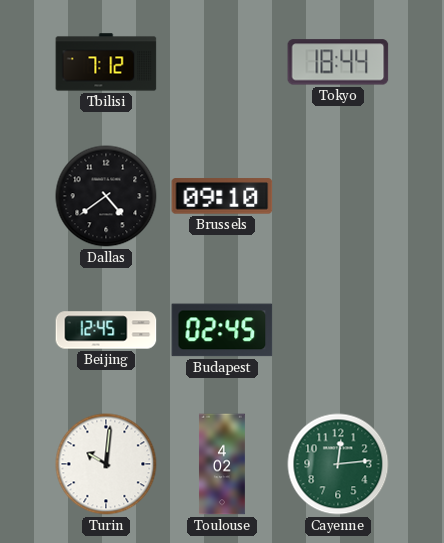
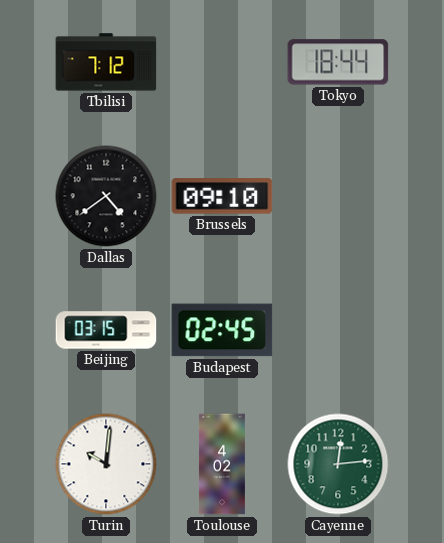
Beijing: 12:45 -> 03:15 (106, 330)
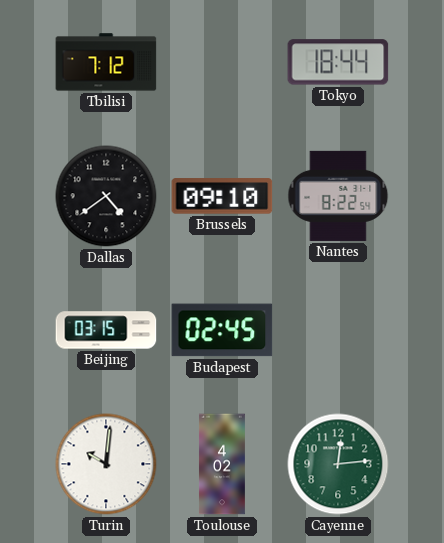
Nantes: none -> 8:22 (338, 196)
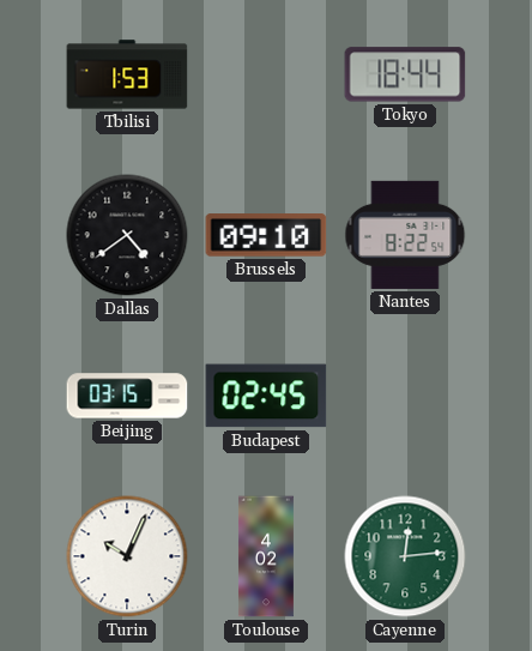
Tbilisi: 7:12 -> 1:53 (127, 74)
Turin: 10:01 -> 10:04 (127, 556)
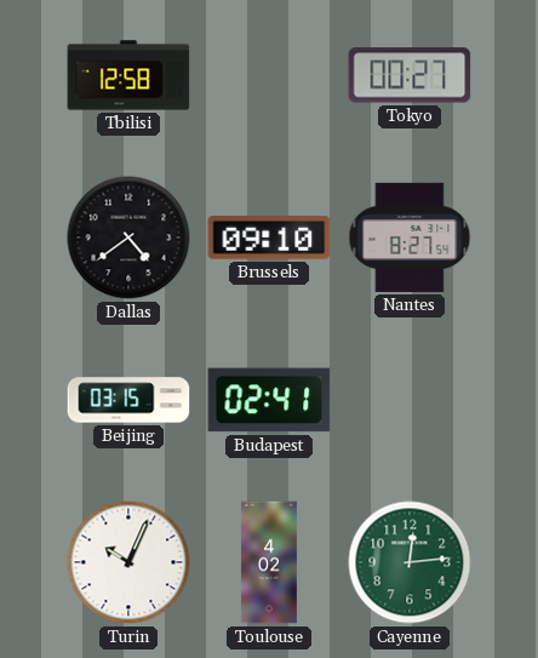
Tbilisi: 1:53 -> 12:58 (128, 75)
Tokyo: 18:44 -> 00:27 (410, 75)
Nantes: 8:22 -> 8:27 (410, 238)
Budapest: 02:45 -> 02:41 (269, 400)
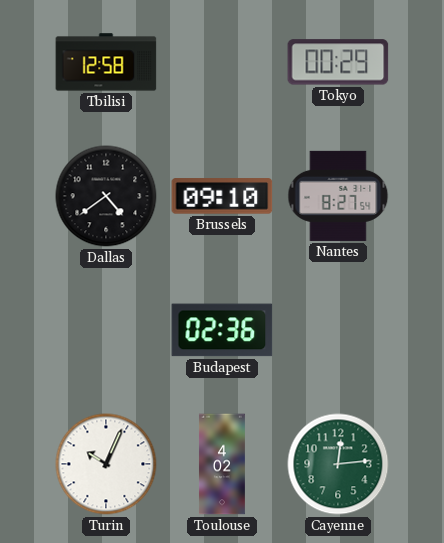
Tokyo: 00:27 -> 00:29 (338, 62)
Beijing: 03:15 -> none (128, 400)
Budapest: 02:41 -> 02:36 (222, 330)
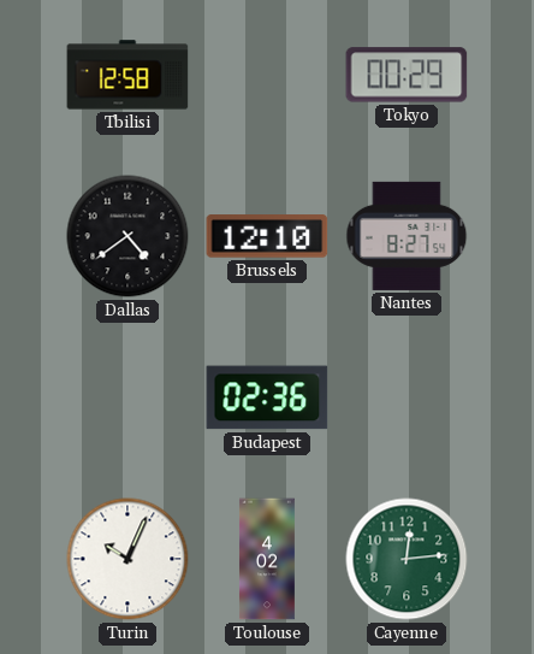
Brussels: 09:10 -> 12:10 (267, 236)
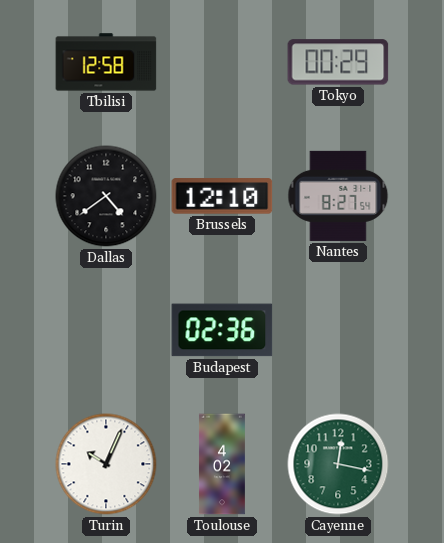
Cayenne: 12:14 -> 12:17 (338, 464)
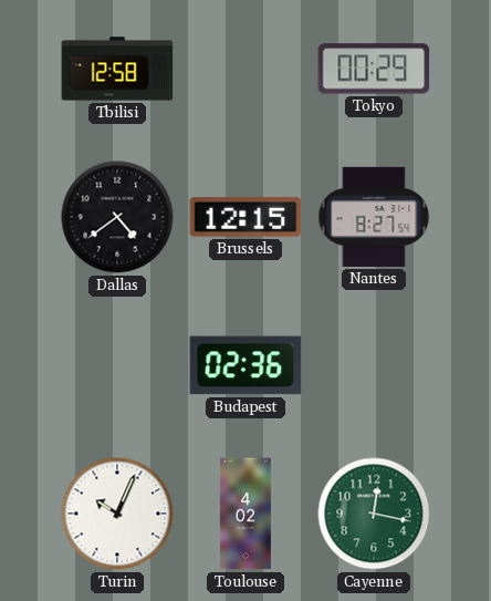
Brussels: 12:10 -> 12:15 (245, 217)
